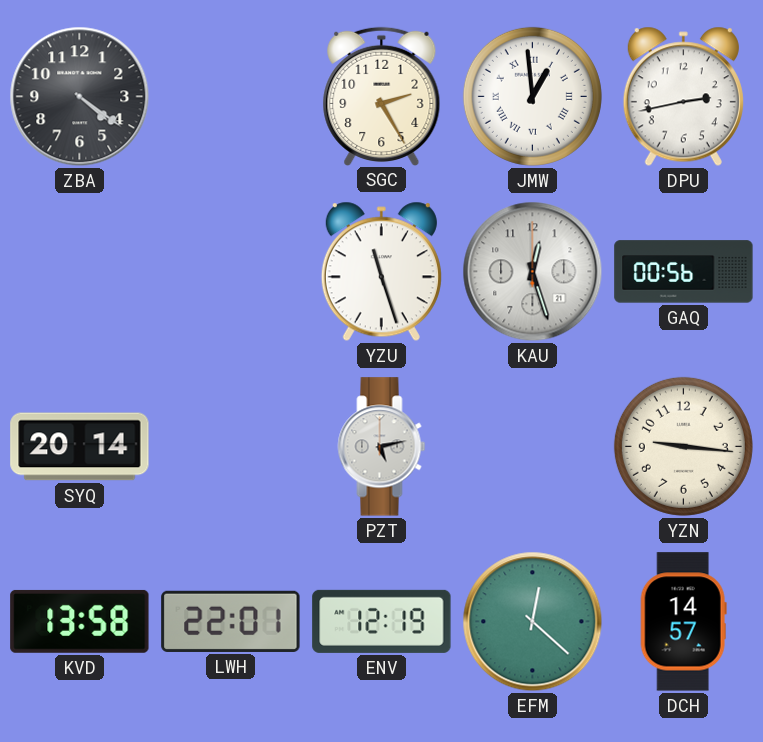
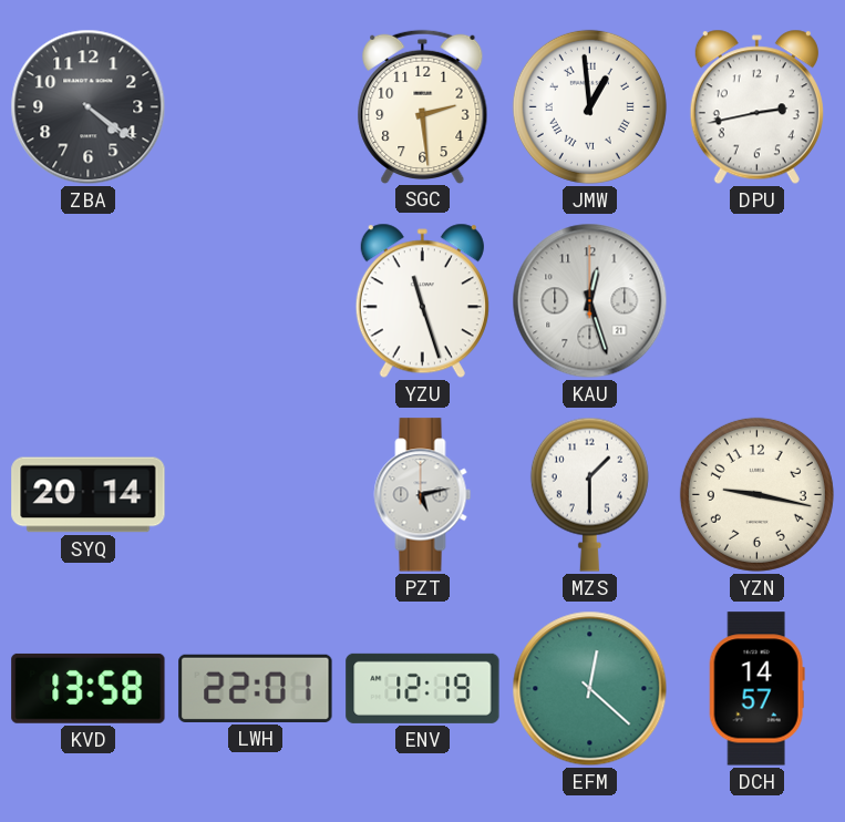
SGC: 2:25 -> 2:29 (423, 106)
GAQ: 00:56 -> none (684, 272)
MZS: none -> 1:30 (589, 494)
YZN: 9:16 -> 9:17 (756, 494)
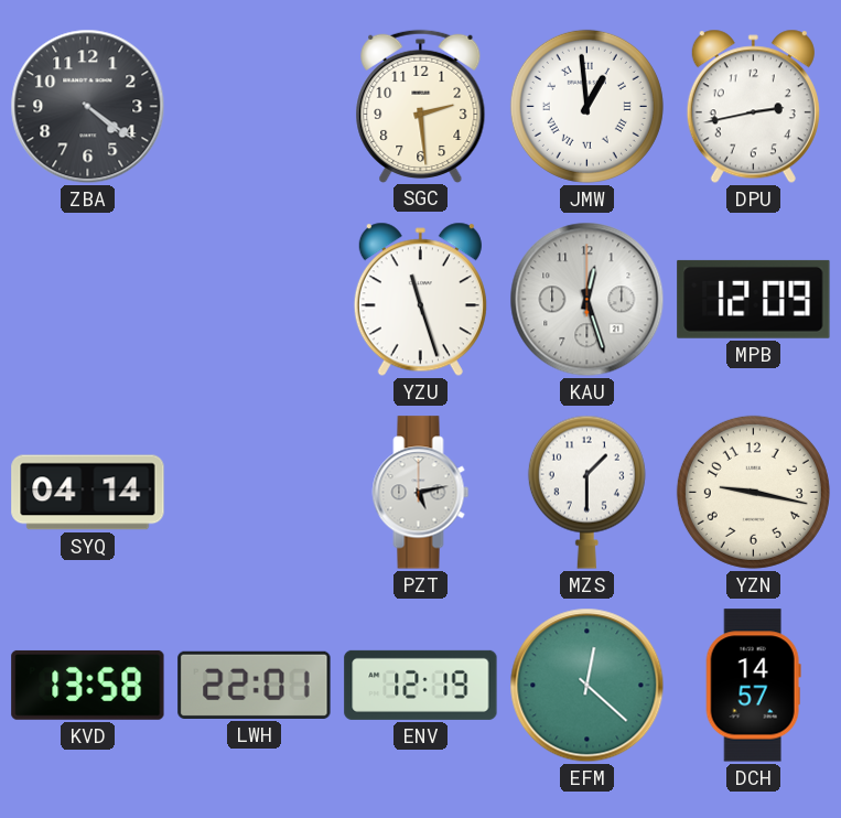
MPB: none -> 12:09 (754, 299)
SYQ: 20:14 -> 04:14 (88, 493)
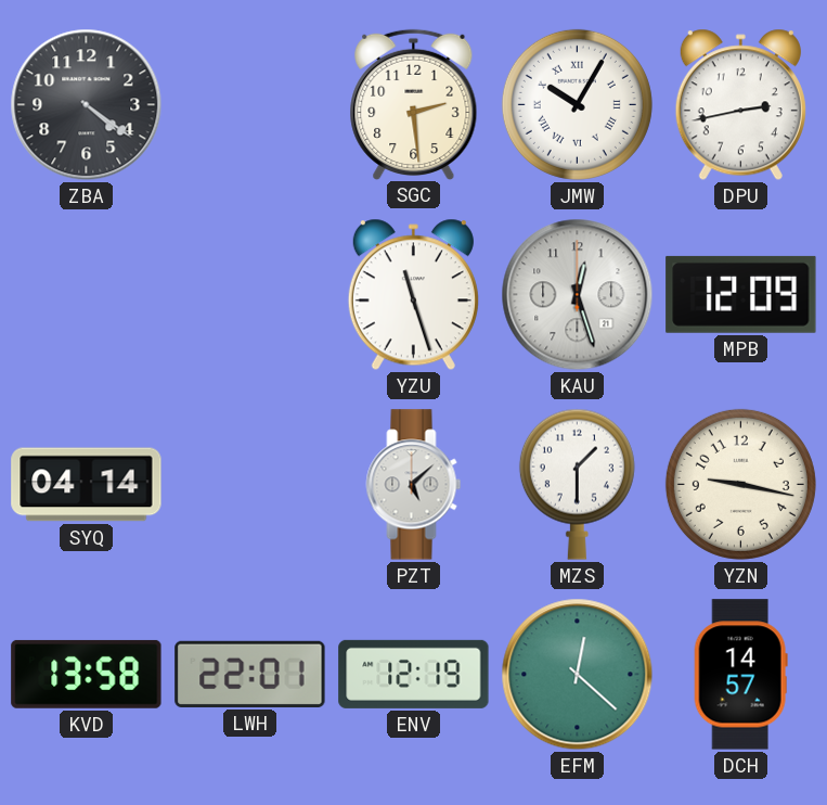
JMW: 12:59 -> 10:05 (577, 104)
PZT: 5:13 -> 5:08 (414, 485)
